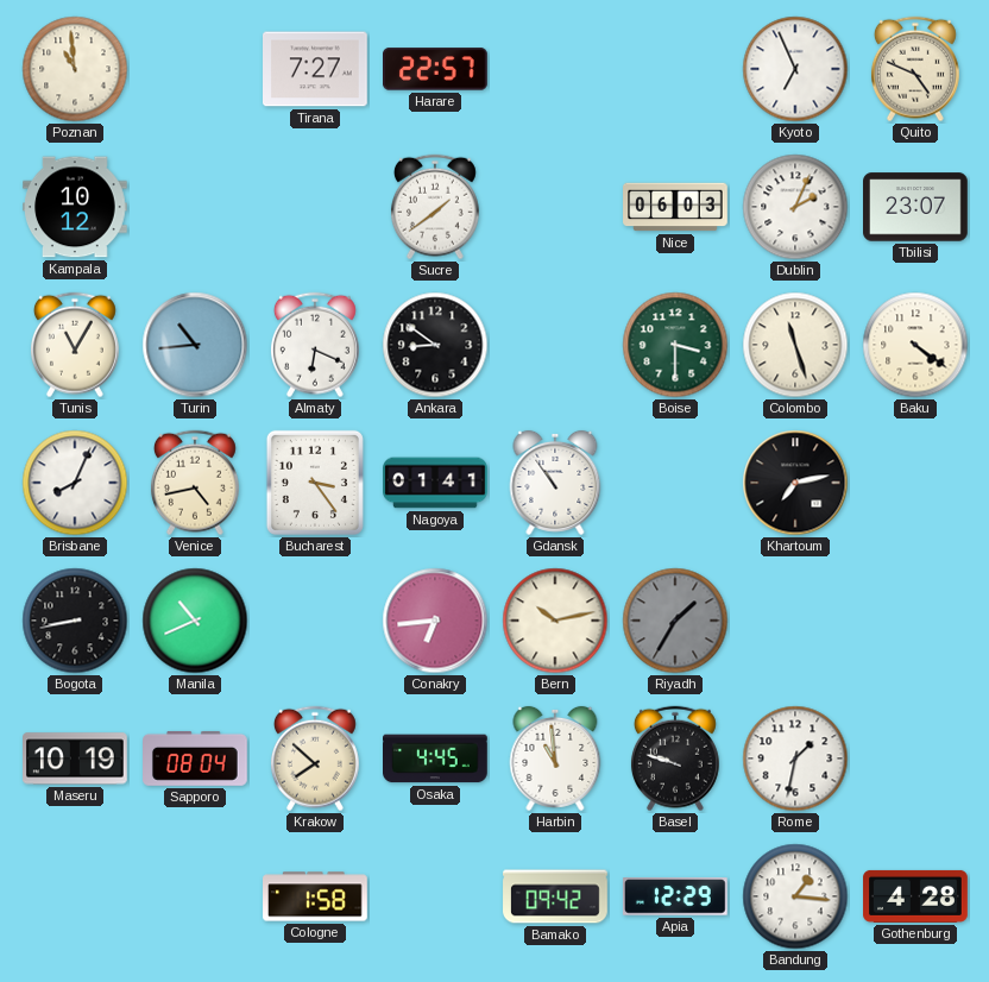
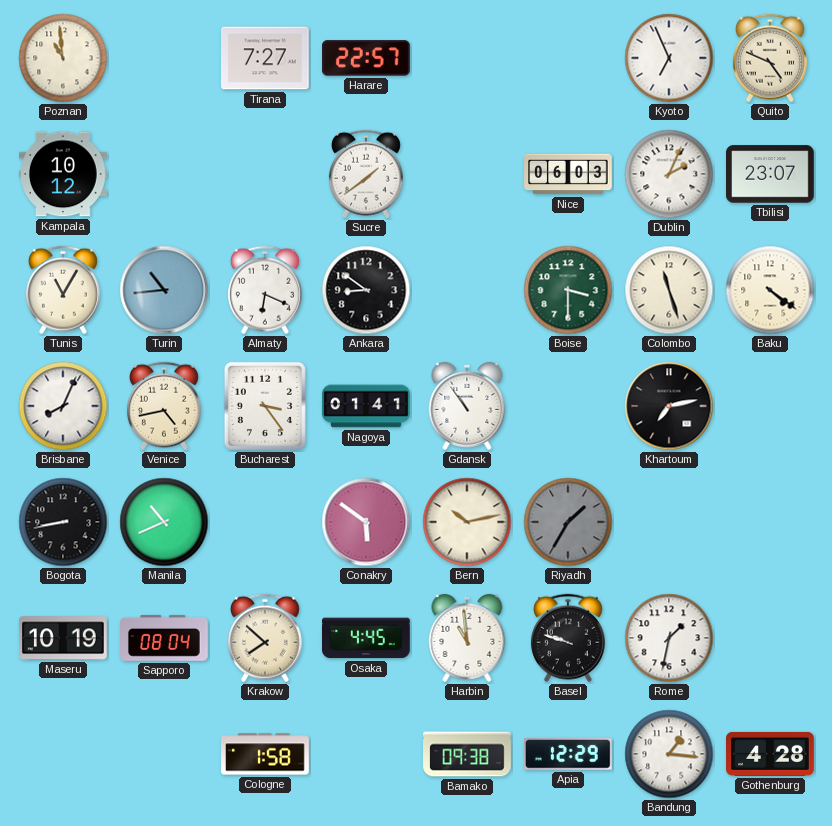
Conakry: 6:44 -> 5:51 (366, 522)
Bamako: 09:42 -> 09:38 (467, 754)
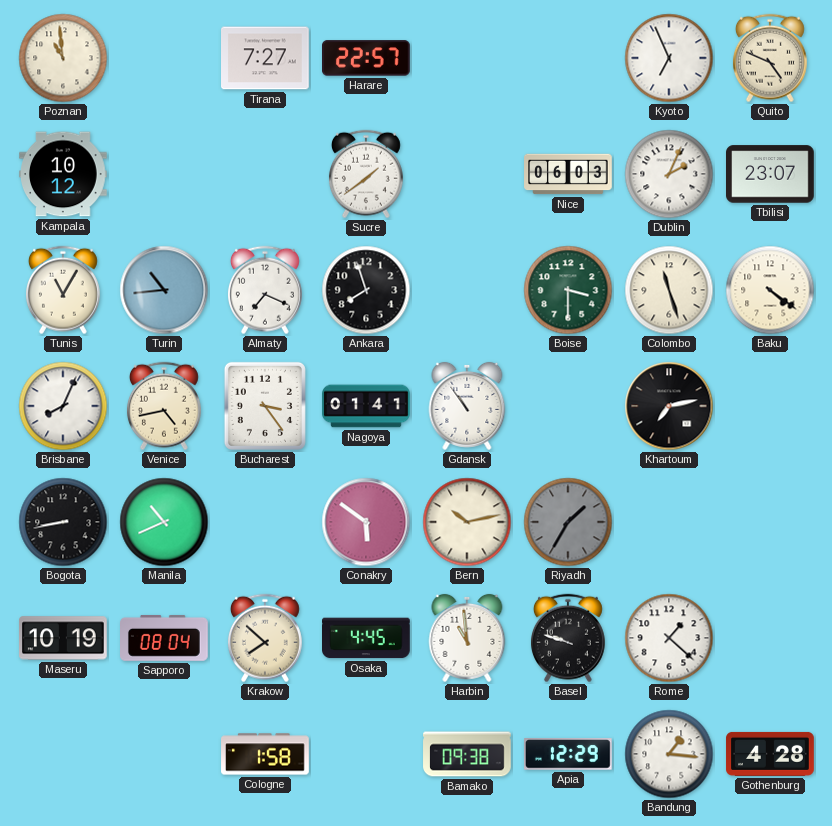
Almaty: 6:19 -> 7:19 (265, 290)
Ankara: 8:51 -> 7:57 (366, 290)
Rome: 1:32 -> 1:22 (669, 638)
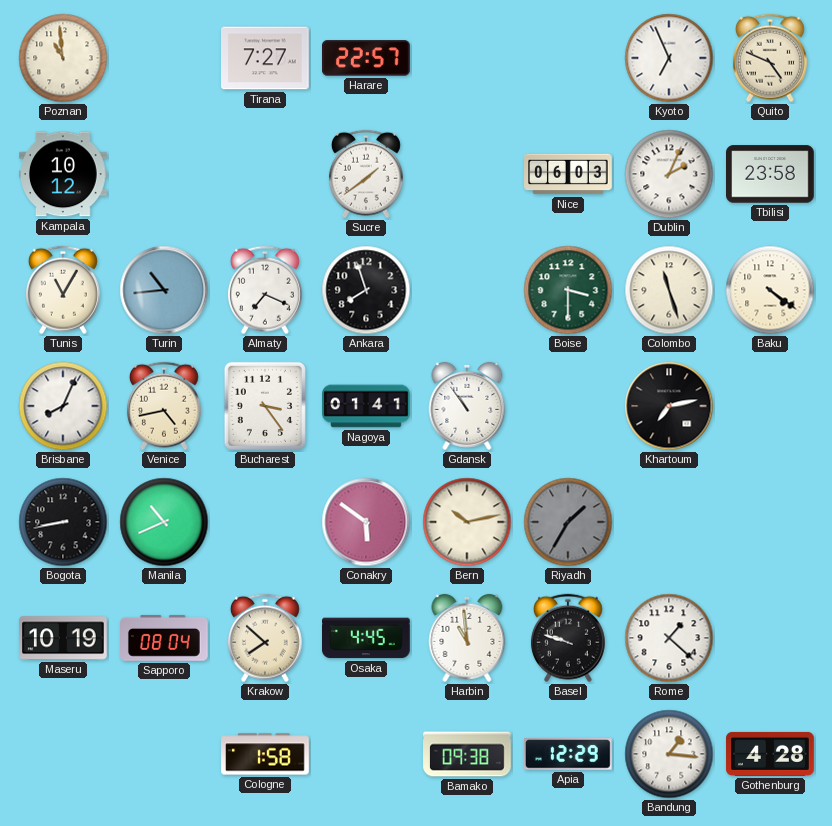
Tbilisi: 23:07 -> 23:58 (770, 174)
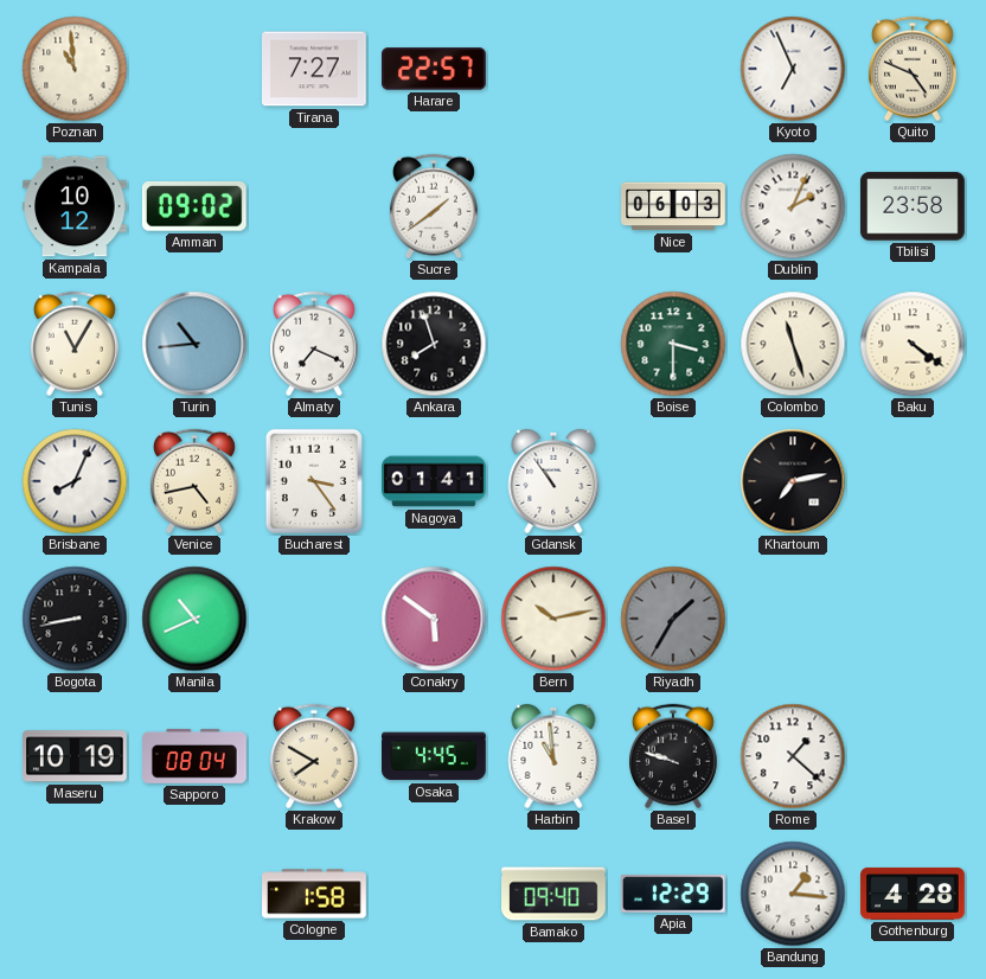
Amman: none -> 09:02 (194, 207)
Krakow: 7:52 -> 7:50 (314, 756)
Bamako: 09:38 -> 09:40 (553, 894)
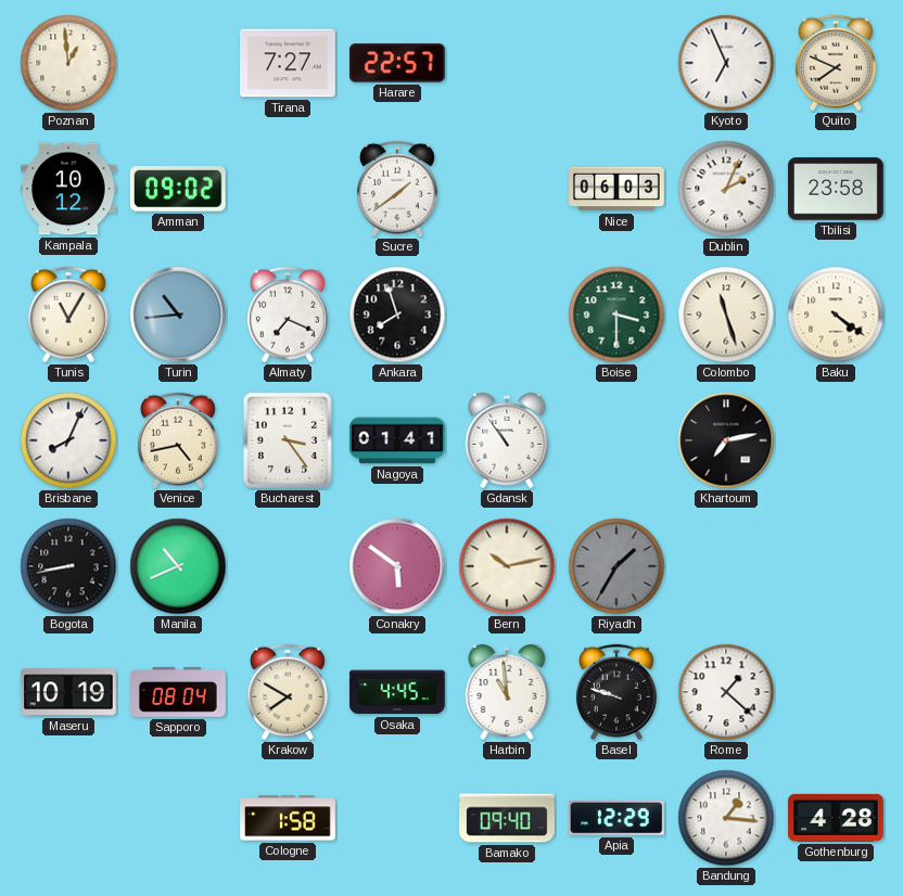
Poznan: 10:59 -> 12:59 (68, 63)
Quito: 4:49 -> 7:49 (836, 63)
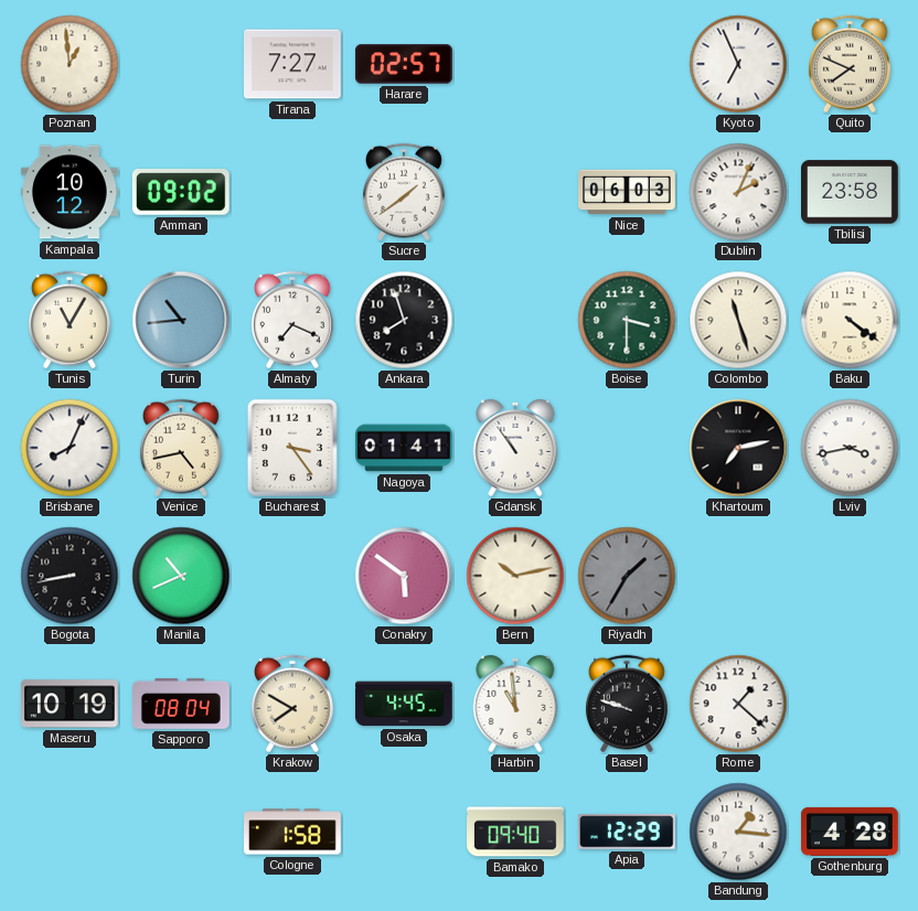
Harare: 22:57 -> 02:57 (405, 64)
Lviv: none -> 3:43 (850, 448)
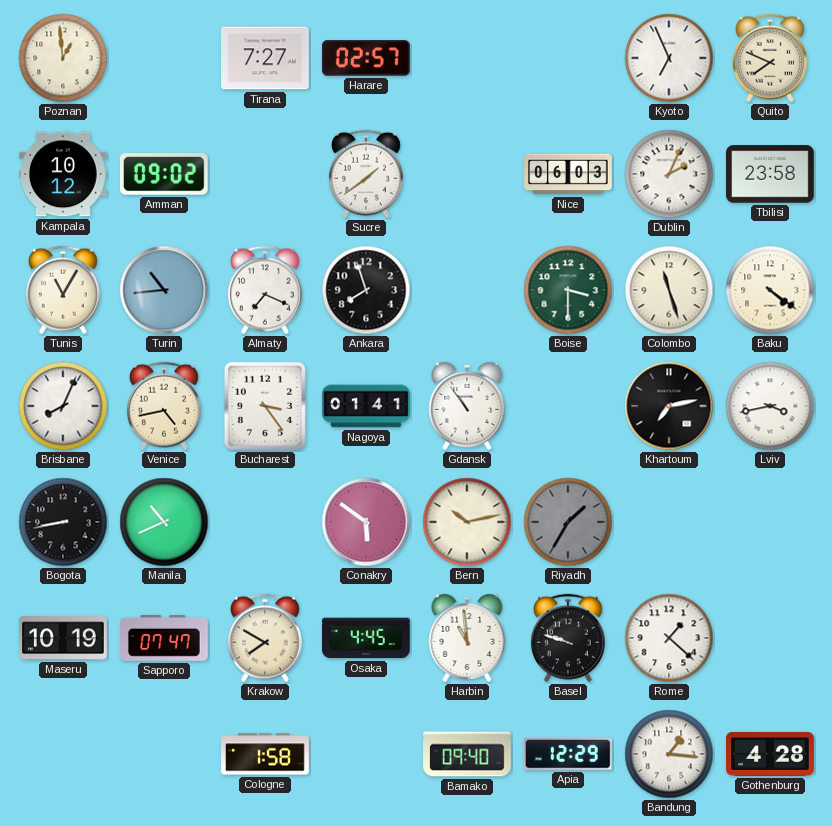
Sapporo: 08:04 -> 07:47 (165, 638)
